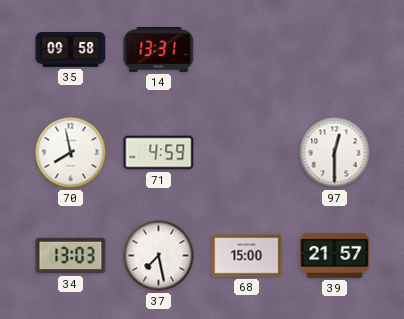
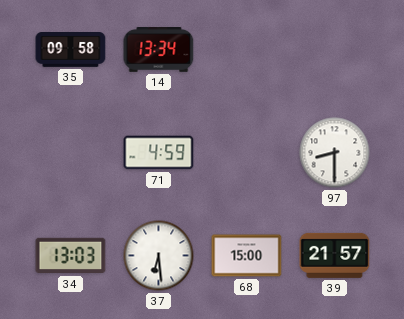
14: 13:31 -> 13:34 (159, 50)
70: 7:58 -> none (71, 153)
97: 12:30 -> 8:30 (335, 153)
37: 7:28 -> 6:29 (159, 256)
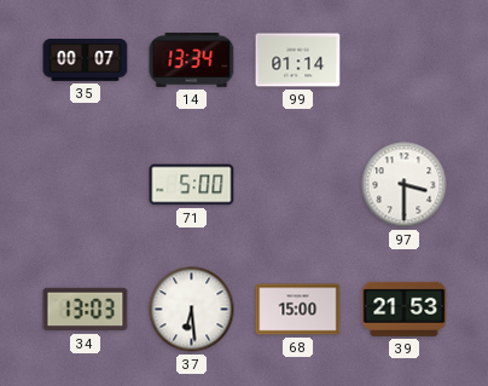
35: 09:58 -> 00:07 (86, 61)
99: none -> 01:14 (298, 61)
71: 4:59 -> 5:00 (192, 185)
97: 8:30 -> 3:30 (405, 185)
39: 21:57 -> 21:53 (405, 309)
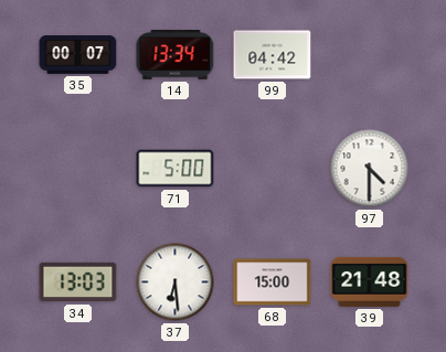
99: 01:14 -> 04:42 (273, 55)
97: 3:30 -> 4:30 (370, 169)
39: 21:53 -> 21:48 (370, 281)
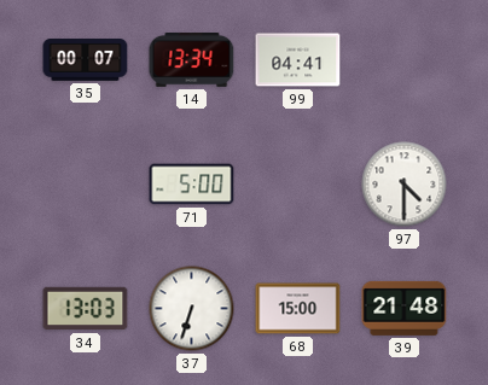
99: 04:42 -> 04:41 (298, 60)
37: 6:29 -> 6:33 (192, 309)
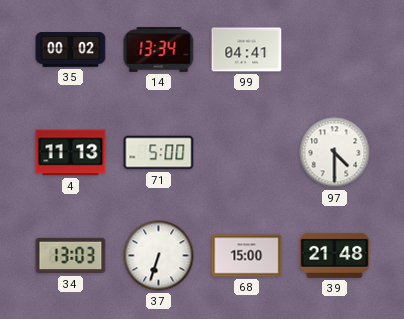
35: 00:07 -> 00:02 (71, 50)
4: none -> 11:13 (71, 153)
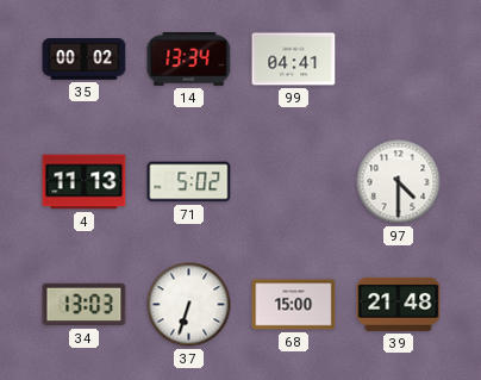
71: 5:00 -> 5:02 (189, 182)
